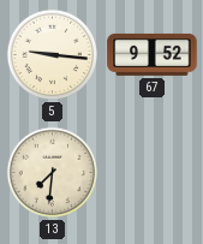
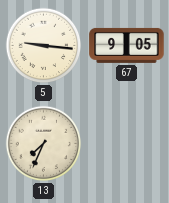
67: 9:52 -> 9:05 (127, 45)
13: 7:31 -> 7:34 (44, 144)
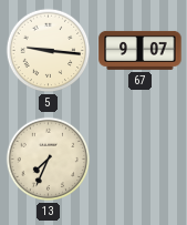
67: 9:05 -> 9:07 (141, 50)
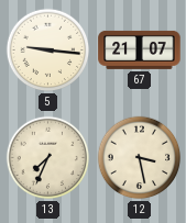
67: 9:07 -> 21:07 (140, 49)
12: none -> 3:28 (140, 158)
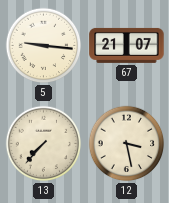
13: 7:34 -> 7:37 (44, 144)
